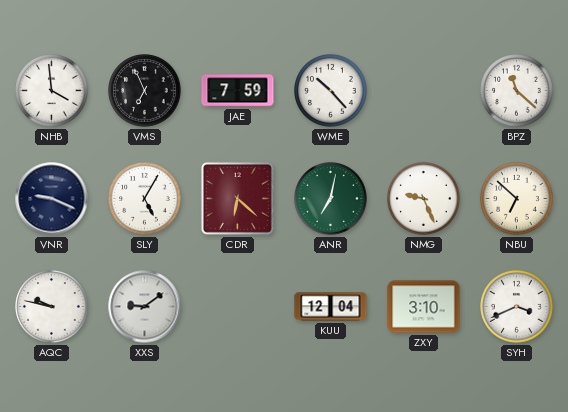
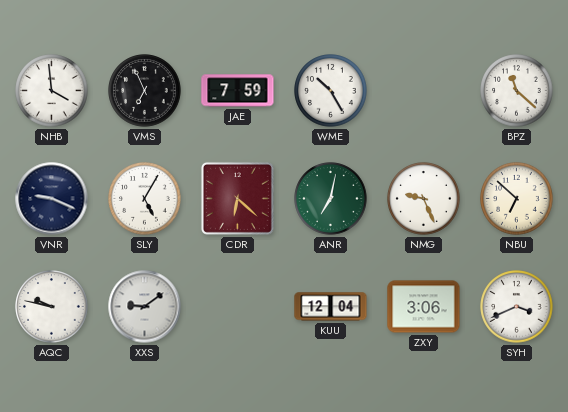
WME: 10:23 -> 10:25 (331, 91)
ZXY: 3:10 -> 3:06 (424, 307)
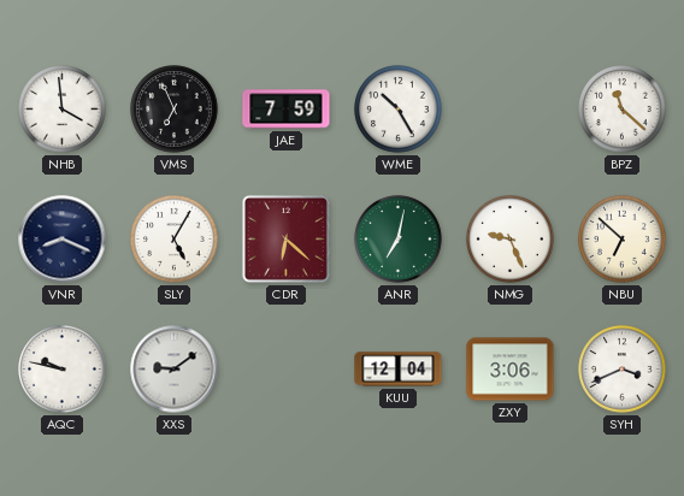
VNR: 9:19 -> 8:19 (63, 240)
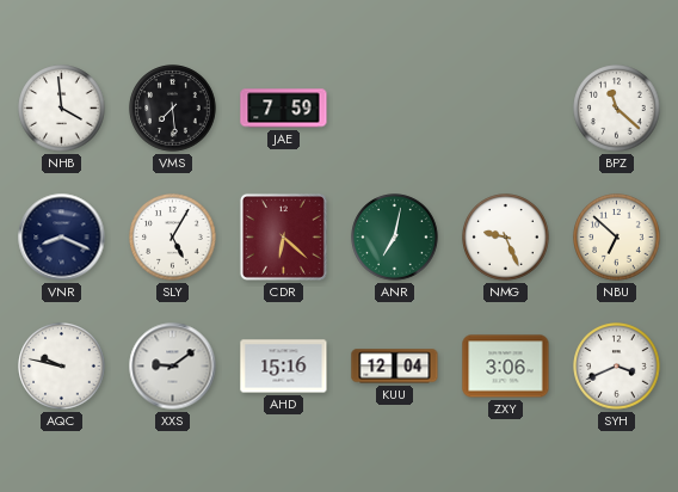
VMS: 6:56 -> 7:29 (173, 109)
WME: 10:25 -> none (399, 110)
AHD: none -> 15:16 (284, 367)
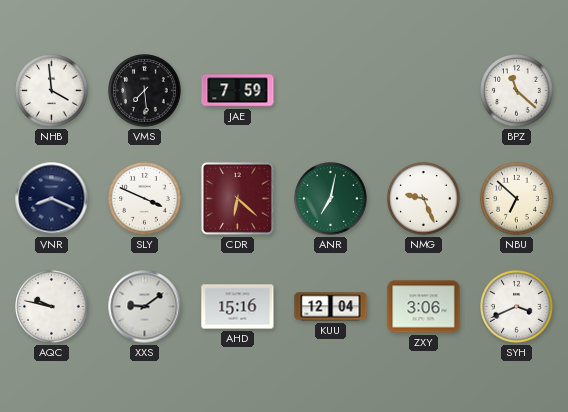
SLY: 5:05 -> 3:49 (145, 199)
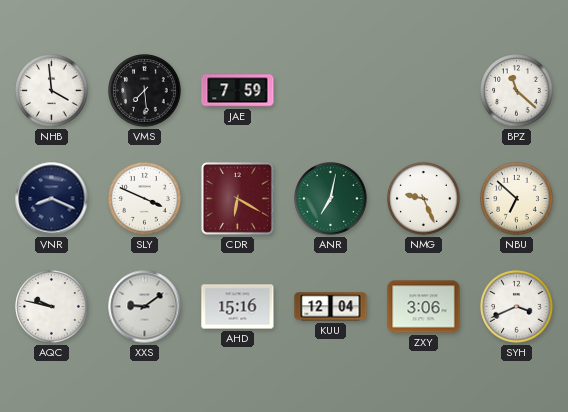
CDR: 6:22 -> 6:20 (237, 198)
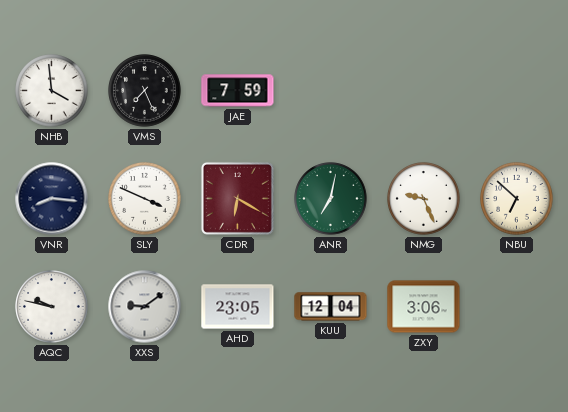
VMS: 7:29 -> 7:26 (145, 91)
BPZ: 11:22 -> none (517, 91)
VNR: 8:19 -> 8:16 (52, 199)
AHD: 15:16 -> 23:05 (238, 307)
SYH: 3:41 -> none (517, 307)
